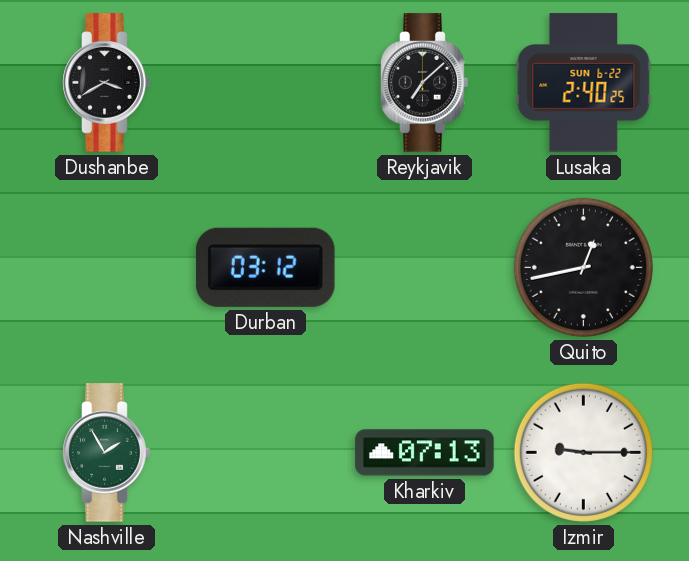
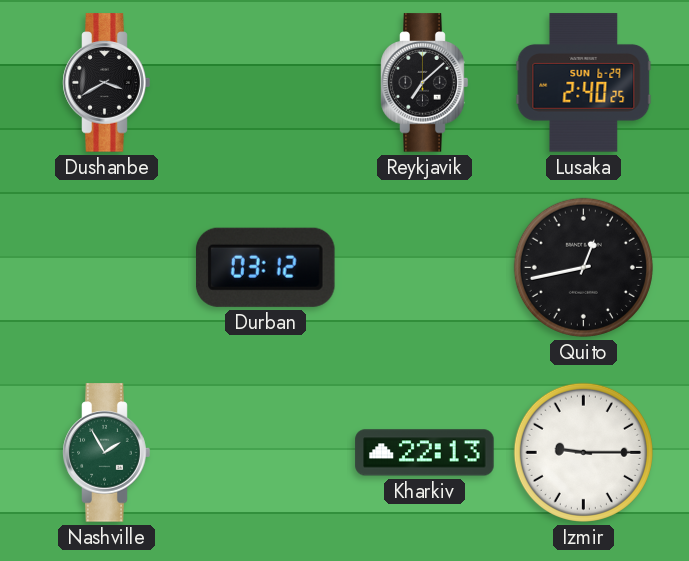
Lusaka date: SUN 6-22 -> SUN 6-29 (584, 83)
Kharkiv: 07:13 -> 22:13 (425, 453)
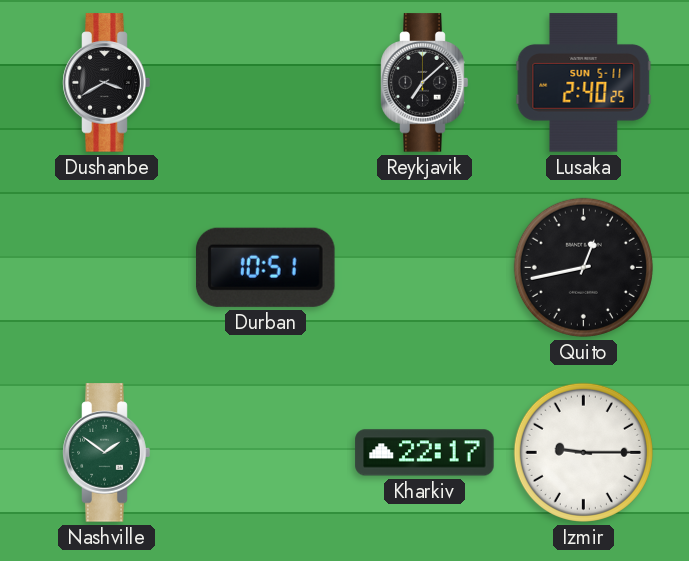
Lusaka date: SUN 6-29 -> SUN 5-11 (584, 83)
Durban: 03:12 -> 10:51 (265, 267)
Nashville: 1:55 -> 1:51 (107, 453)
Kharkiv: 22:13 -> 22:17 (425, 453)
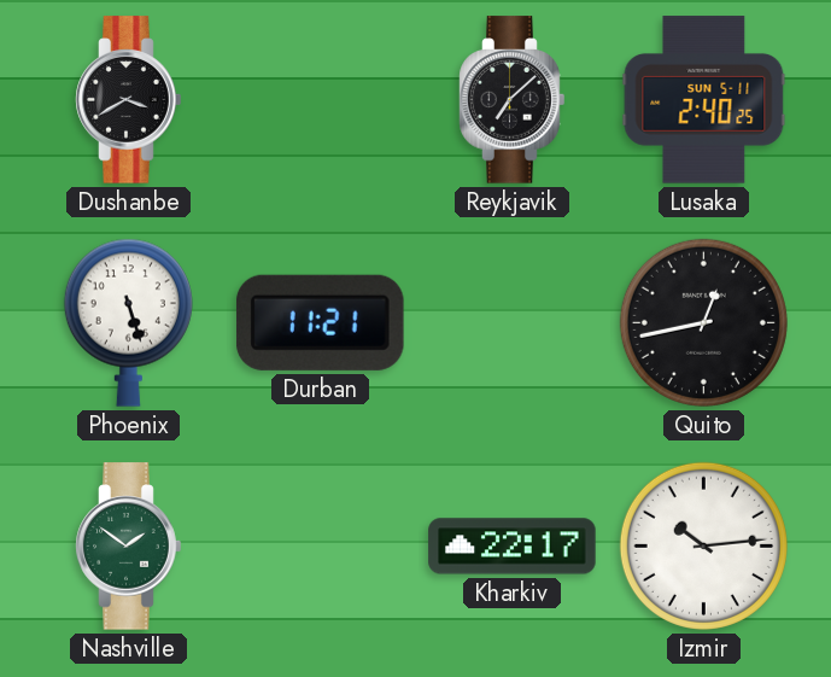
Phoenix: none -> 5:27 (128, 322)
Durban: 10:51 -> 11:21 (320, 322)
Izmir: 9:15 -> 10:14 (703, 545)
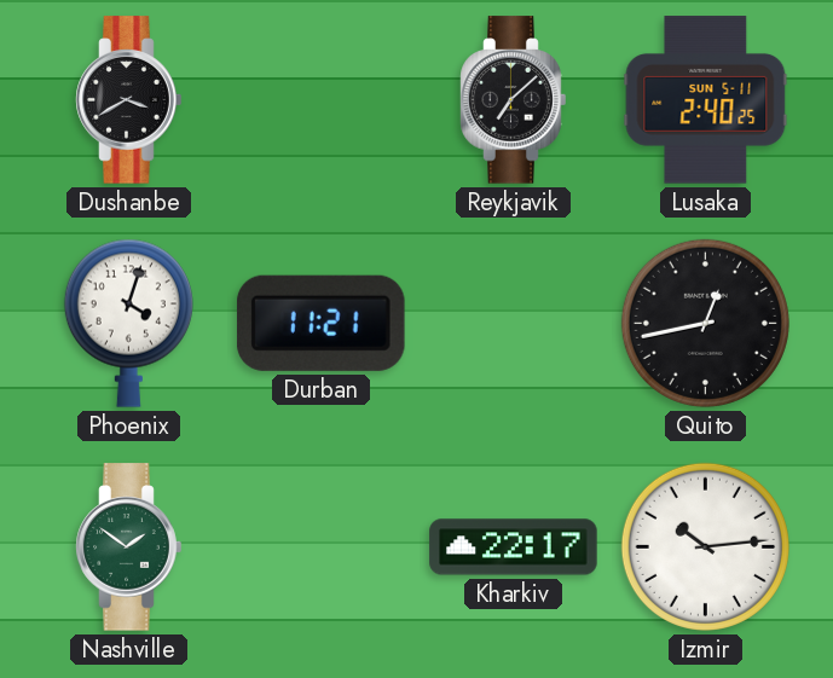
Phoenix: 5:27 -> 4:03 (128, 323)
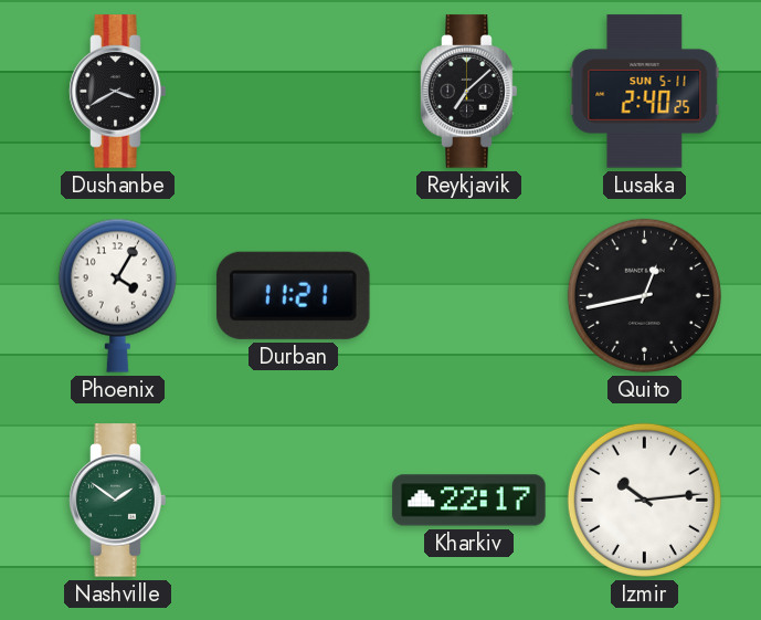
Phoenix: 4:03 -> 4:05 (117, 295)
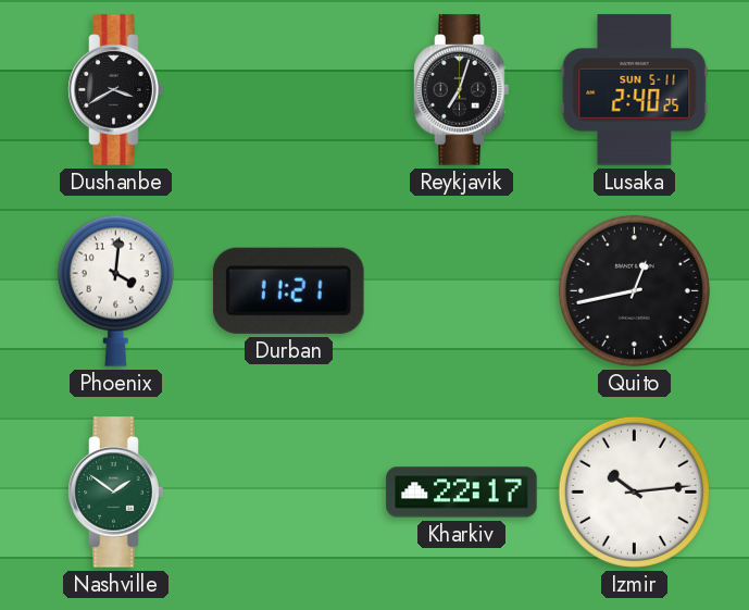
Reykjavik: 7:08 -> 7:03 (462, 90)
Phoenix: 4:05 -> 4:01 (115, 290)
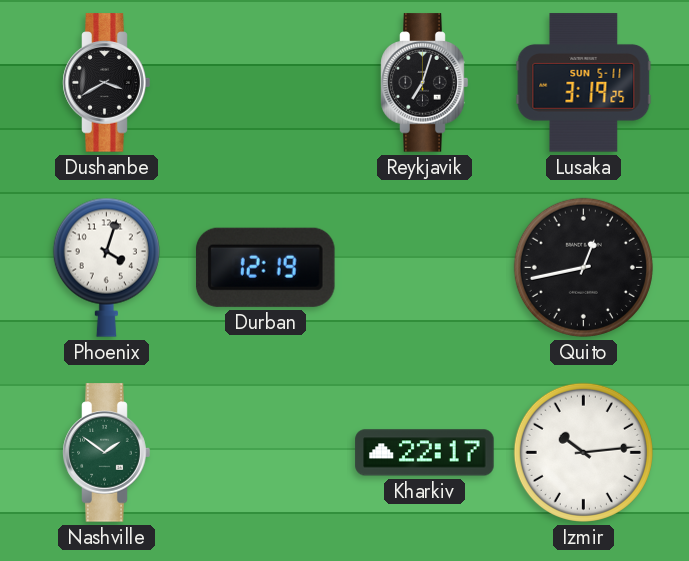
Lusaka: 2:40 -> 3:19 (584, 83)
Phoenix: 4:01 -> 4:03 (106, 267)
Durban: 11:21 -> 12:19 (265, 267)
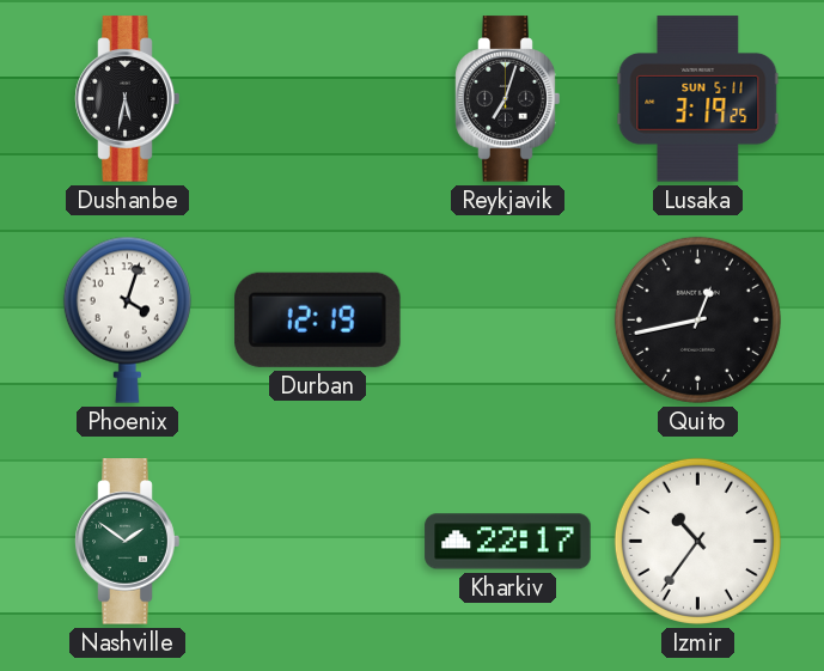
Dushanbe: 3:40 -> 5:32 (128, 99)
Izmir: 10:14 -> 10:36 (697, 541)
